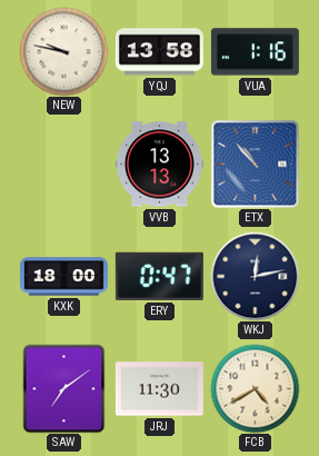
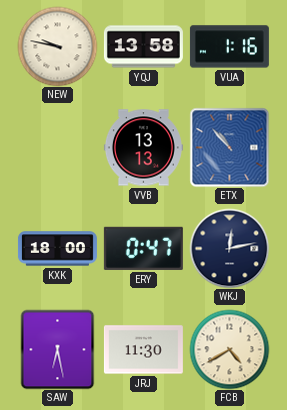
SAW: 7:09 -> 6:28 (58, 349)
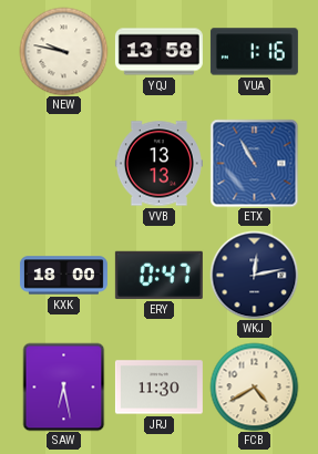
ETX: 10:53 -> 10:55 (254, 163)
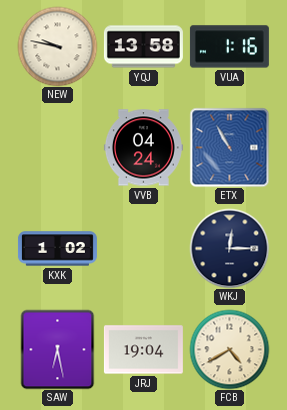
VVB: 13:13 -> 04:24 (143, 148)
KXK: 18:00 -> 1:02 (57, 249)
ERY: 0:47 -> none (158, 275)
WKJ: 12:13 -> 12:15 (229, 248)
JRJ: 11:30 -> 19:04 (143, 350)
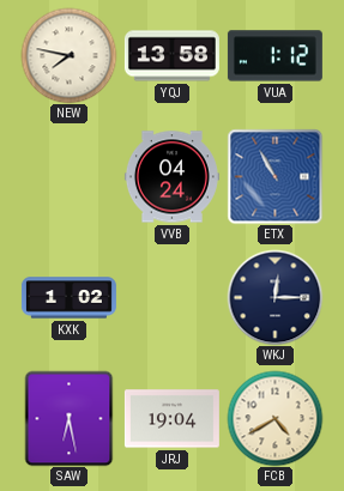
NEW: 9:47 -> 7:47 (68, 55)
VUA: 1:16 -> 1:12 (274, 56)
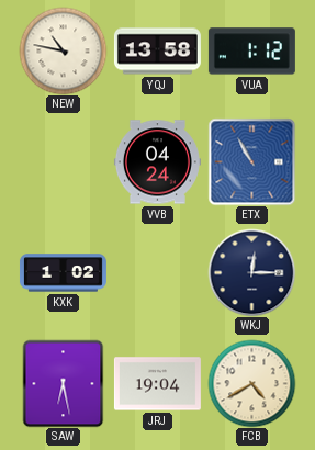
NEW: 7:47 -> 10:47 (63, 50)
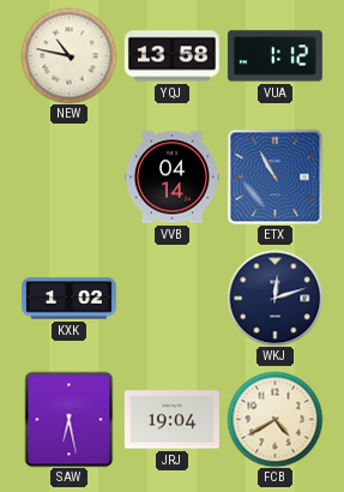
VVB: 04:24 -> 04:14 (171, 178)
WKJ: 12:15 -> 12:12 (274, 298)
